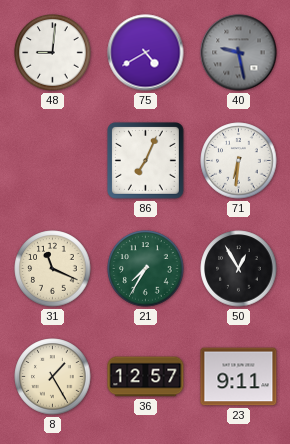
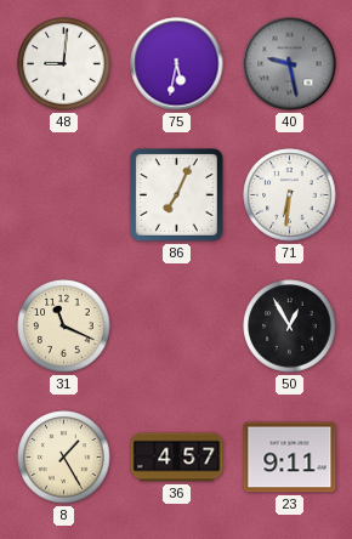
75: 4:40 -> 5:32 (177, 64)
21: 7:35 -> none (146, 269)
36: 12:57 -> 4:57 (177, 458)
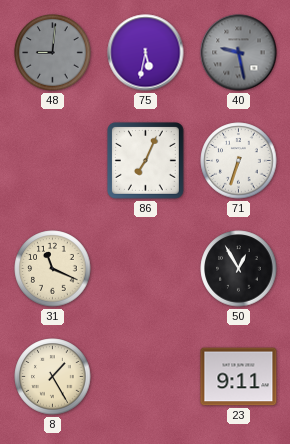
48 dial: white -> grey (53, 53)
71: 6:31 -> 6:33 (239, 161)
36: 4:57 -> none (177, 458)
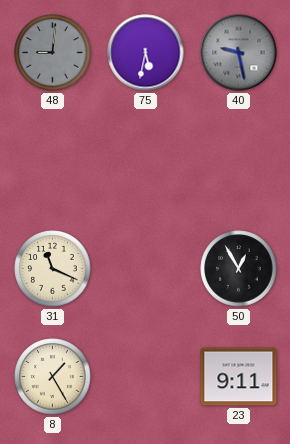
86: 7:04 -> none (146, 161)
71: 6:33 -> none (239, 161)
